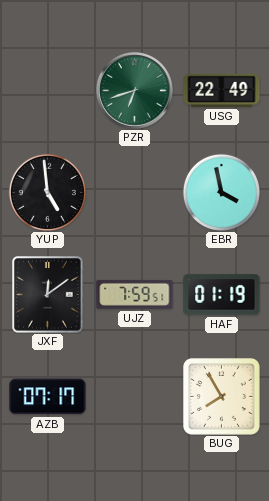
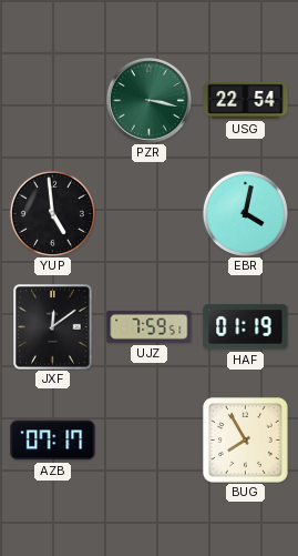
PZR: 6:42 -> 3:17 (150, 101)
USG: 22:49 -> 22:54 (246, 100)
EBR: 3:58 -> 4:02 (245, 213)
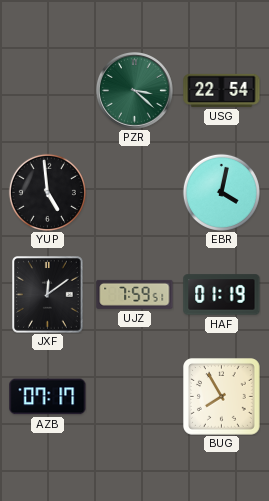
PZR: 3:17 -> 3:22 (135, 91)
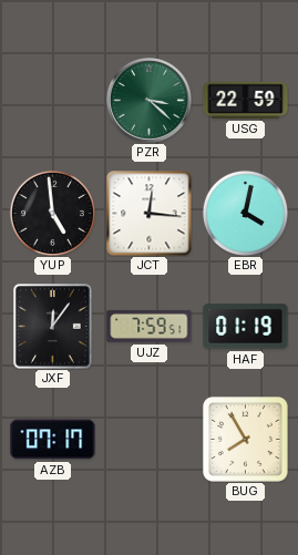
USG: 22:54 -> 22:59 (246, 100)
JCT: none -> 12:16 (148, 213)
JXF: 12:09 -> 12:06 (53, 327)
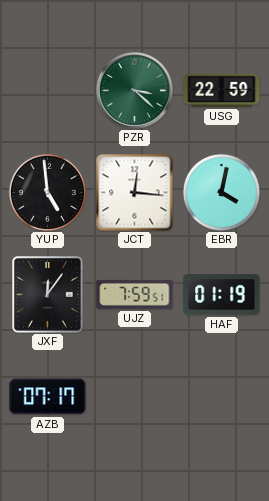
BUG: 7:55 -> none (246, 440)
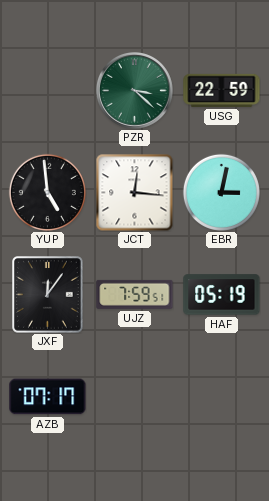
EBR: 4:02 -> 3:02 (221, 192)
HAF: 01:19 -> 05:19 (222, 295)
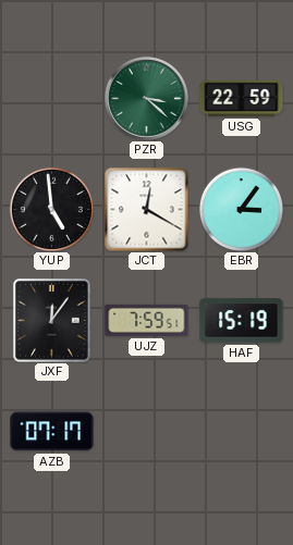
JCT: 12:16 -> 12:20 (146, 209)
EBR: 3:02 -> 3:06 (241, 209)
HAF: 05:19 -> 15:19 (242, 321)
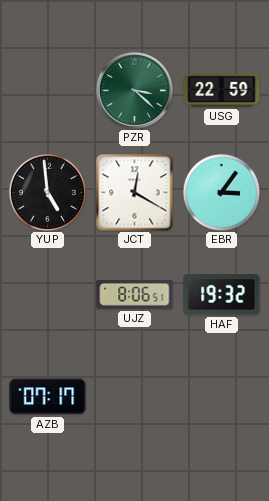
JXF: 12:06 -> none (52, 321)
UJZ: 7:59 -> 8:06 (135, 294)
HAF: 15:19 -> 19:32 (222, 295)
